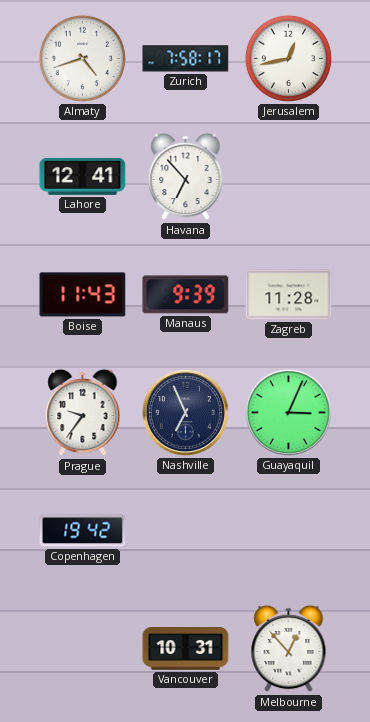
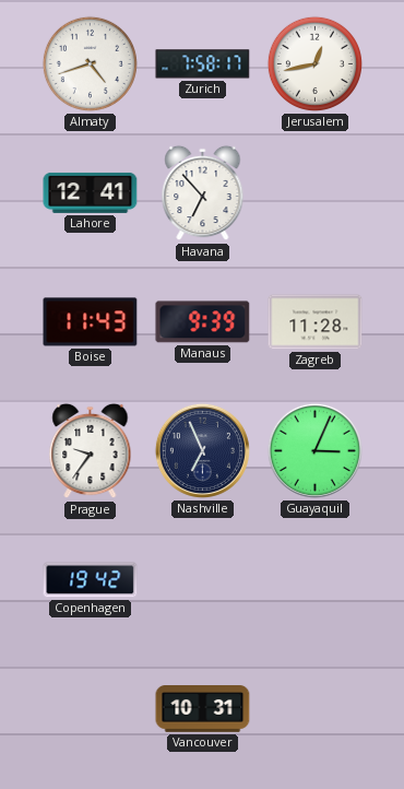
Melbourne: 12:53 -> none (289, 649)
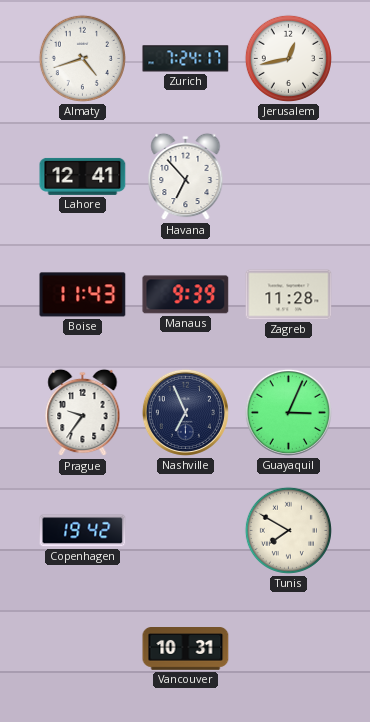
Zurich: 7:58 -> 7:24 (186, 59)
Tunis: none -> 7:50 (288, 530)
